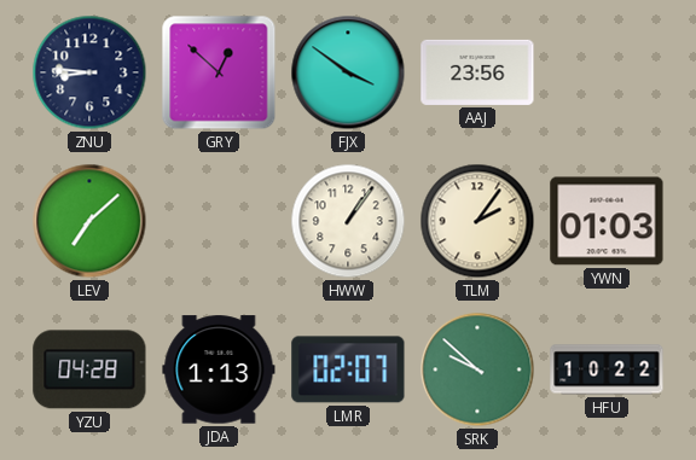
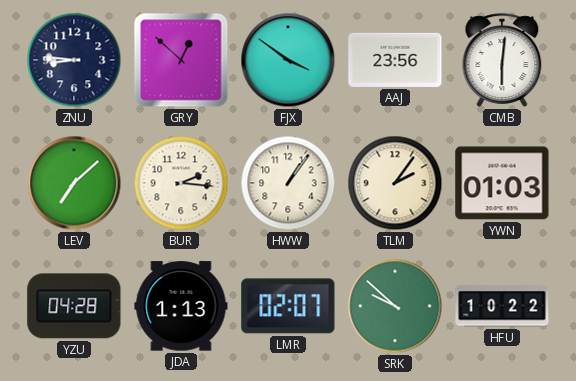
CMB: none -> 6:01 (502, 60)
BUR: none -> 2:16 (181, 183)
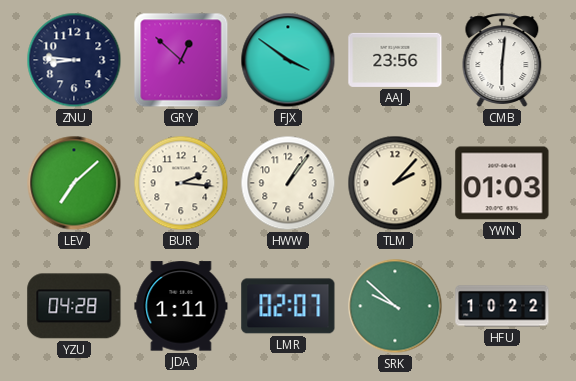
TLM: 2:06 -> 2:07 (395, 183)
JDA: 1:13 -> 1:11 (181, 306)
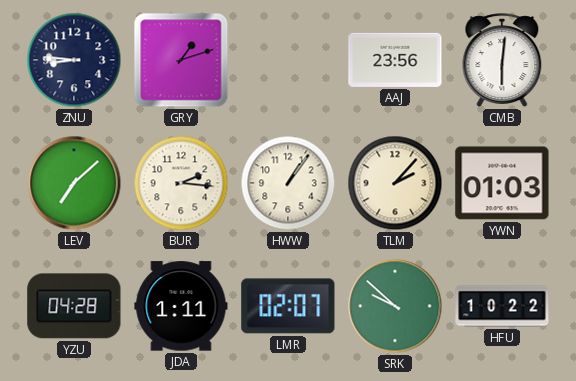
GRY: 12:52 -> 1:12 (181, 60)
FJX: 3:51 -> none (288, 60)
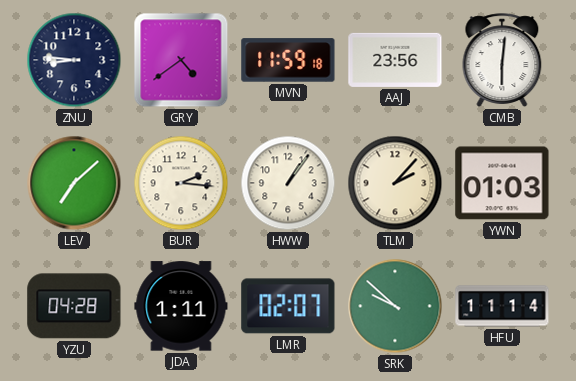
GRY: 1:12 -> 4:39 (181, 60)
MVN: none -> 11:59 (288, 60)
HFU: 10:22 -> 11:14 (502, 306)
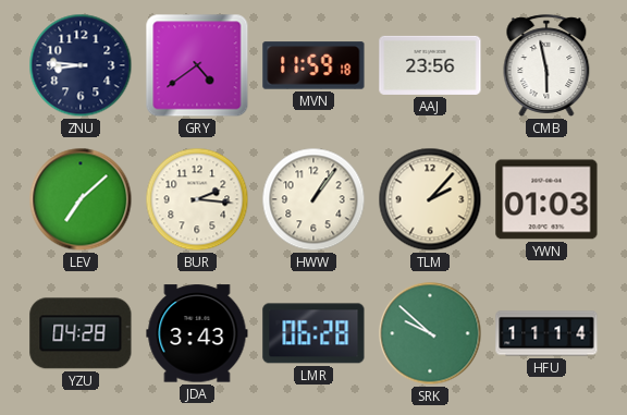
CMB: 6:01 -> 5:58 (546, 65)
JDA: 1:11 -> 3:43 (197, 333)
LMR: 02:07 -> 06:28 (313, 333)
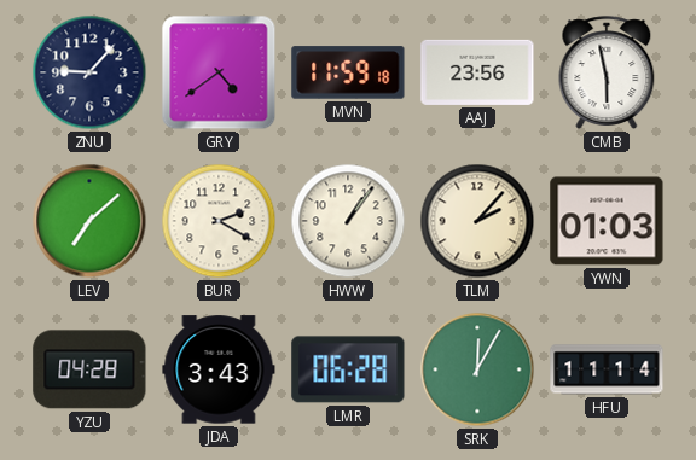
ZNU: 8:46 -> 9:07 (89, 72)
BUR: 2:16 -> 2:20 (219, 221)
SRK: 9:52 -> 12:05 (477, 369)
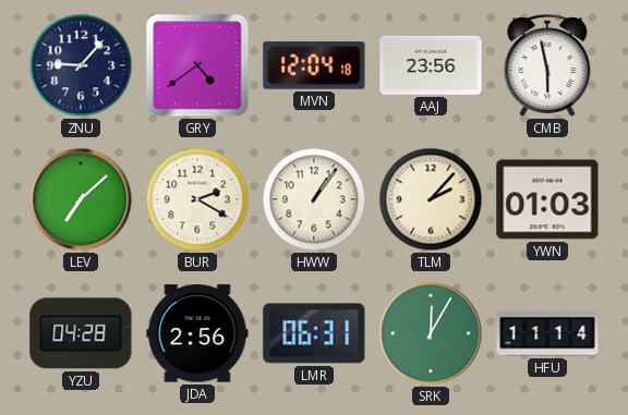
MVN: 11:59 -> 12:04 (314, 65)
JDA: 3:43 -> 2:56 (197, 333)
LMR: 06:28 -> 06:31 (314, 333)
